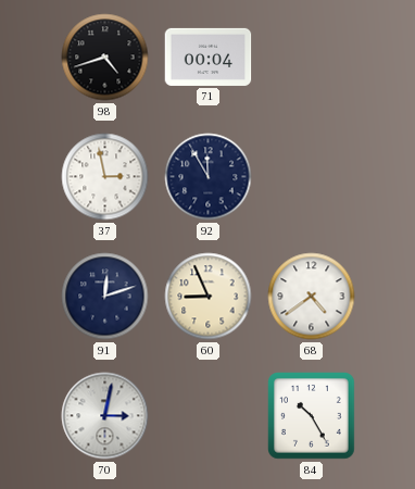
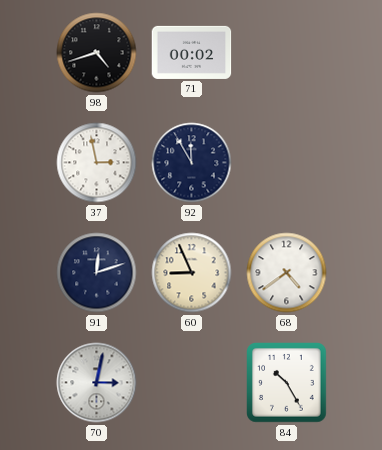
71: 00:04 -> 00:02 (192, 52)
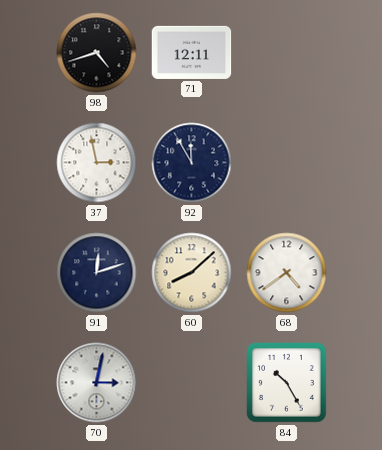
71: 00:02 -> 12:11 (192, 52)
60: 8:56 -> 8:08 (192, 273)
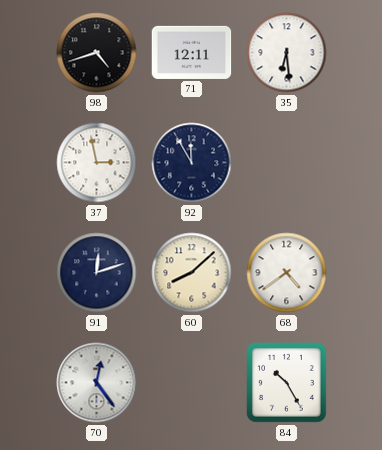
35: none -> 6:29 (287, 53)
70: 3:02 -> 12:24 (97, 383)
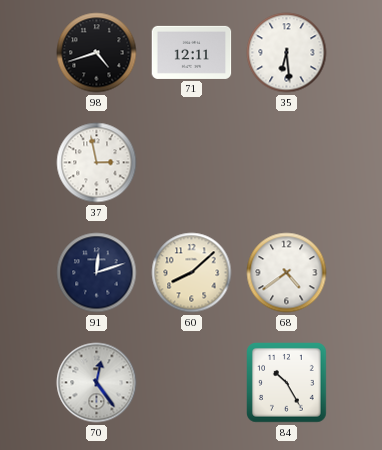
92: 11:55 -> none (192, 163)
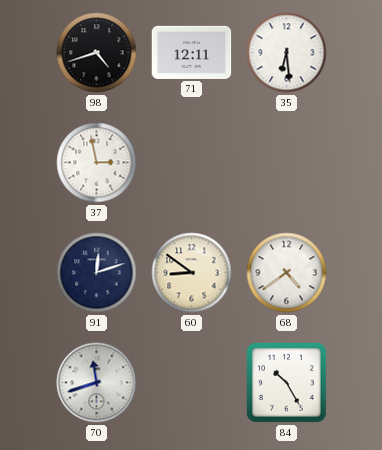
60: 8:08 -> 8:51 (192, 273)
70: 12:24 -> 11:42 (97, 383)
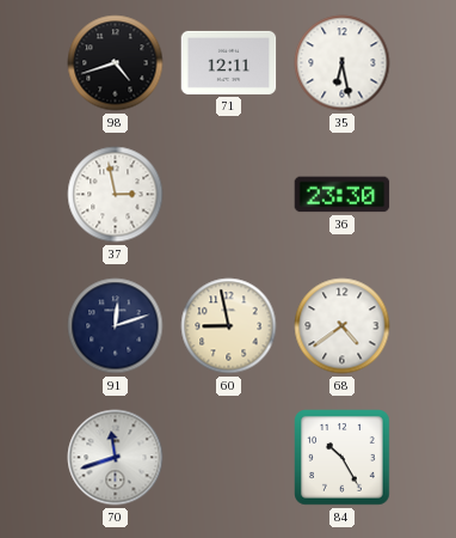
35: 6:29 -> 6:28 (343, 63)
36: none -> 23:30 (343, 195)
60: 8:51 -> 8:58 (229, 326)
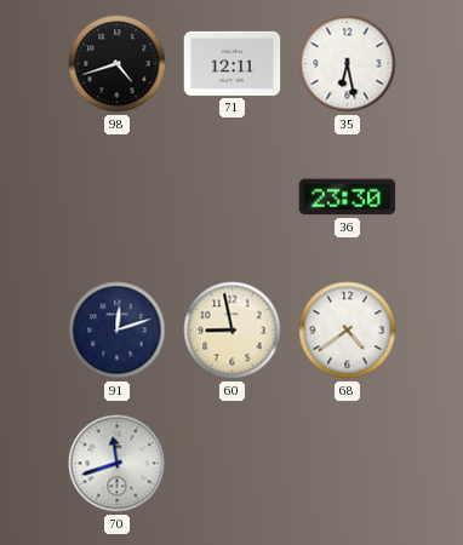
37: 2:58 -> none (116, 195)
84: 10:25 -> none (343, 458)
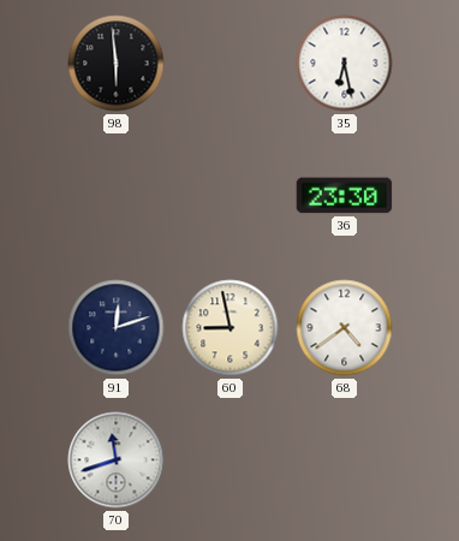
98: 4:42 -> 5:59 (117, 64)
71: 12:11 -> none (233, 63)
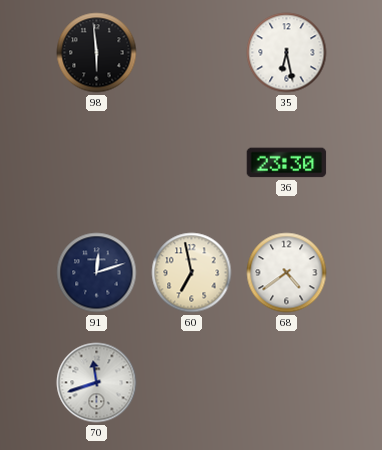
60: 8:58 -> 6:58 (192, 273)
